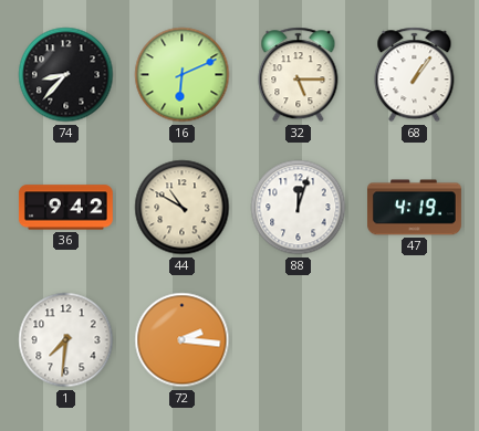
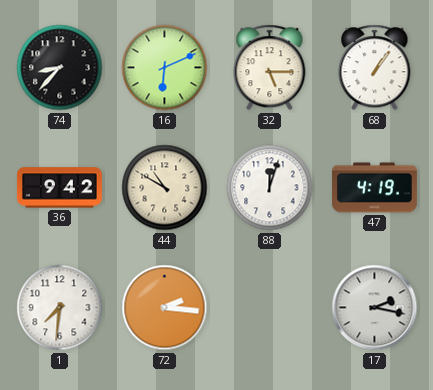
17: none -> 2:17 (375, 308)
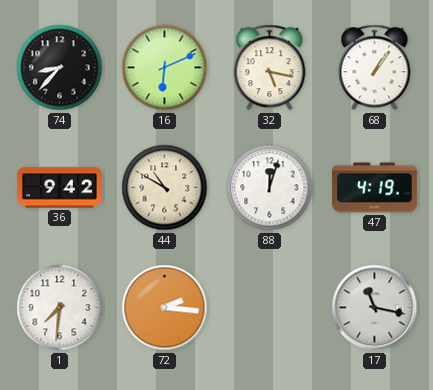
32: 5:15 -> 5:17 (270, 68)
17: 2:17 -> 11:17 (375, 308)
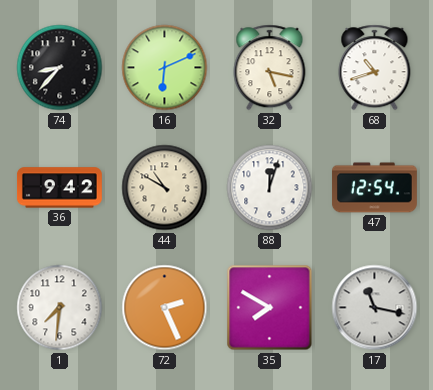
68: 1:06 -> 10:42 (375, 68)
47: 4:19 -> 12:54 (375, 188)
72: 2:16 -> 2:26 (165, 308)
35: none -> 7:50 (270, 308)
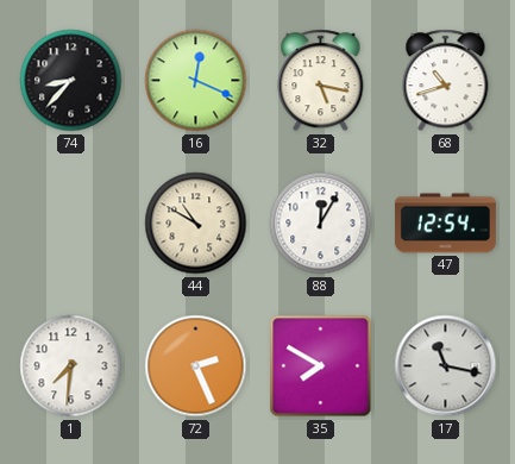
16: 6:11 -> 12:19 (196, 81)
36: 9:42 -> none (59, 188)
88: 12:03 -> 12:05 (321, 224)
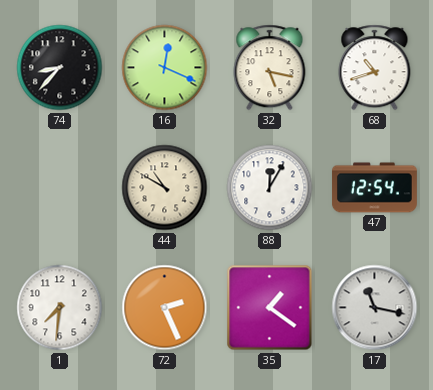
35: 7:50 -> 1:21 (270, 308)
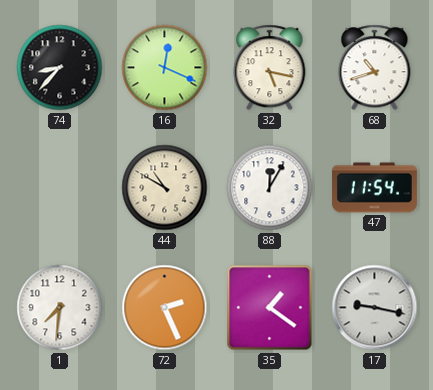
47: 12:54 -> 11:54 (375, 188)
17: 11:17 -> 9:17 (375, 308)
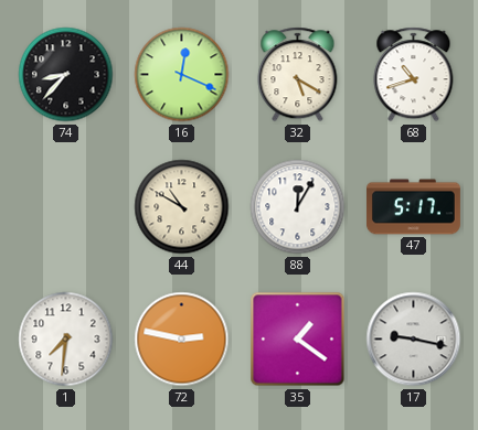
32: 5:17 -> 5:20 (298, 75)
47: 11:54 -> 5:17 (414, 207)
72: 2:26 -> 2:47 (182, 340)
